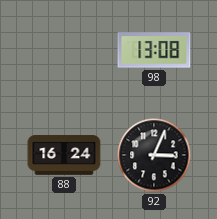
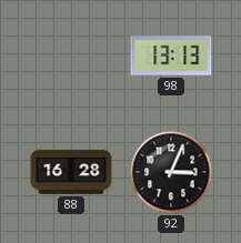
98: 13:08 -> 13:13 (171, 55)
88: 16:24 -> 16:28 (71, 172)
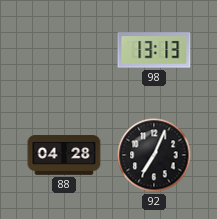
88: 16:28 -> 04:28 (64, 155)
92: 3:04 -> 7:04 (154, 155)
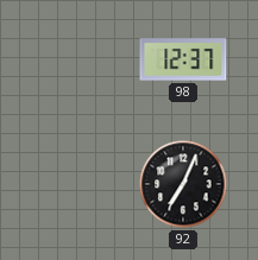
98: 13:13 -> 12:37 (183, 59)
88: 04:28 -> none (64, 155)
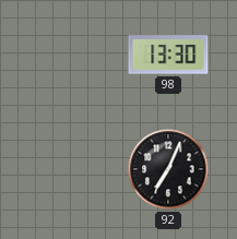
98: 12:37 -> 13:30 (168, 55)
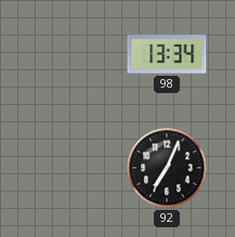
98: 13:30 -> 13:34 (167, 54)
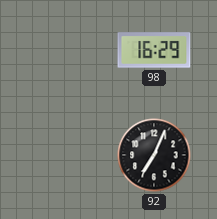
98: 13:34 -> 16:29 (154, 50)
